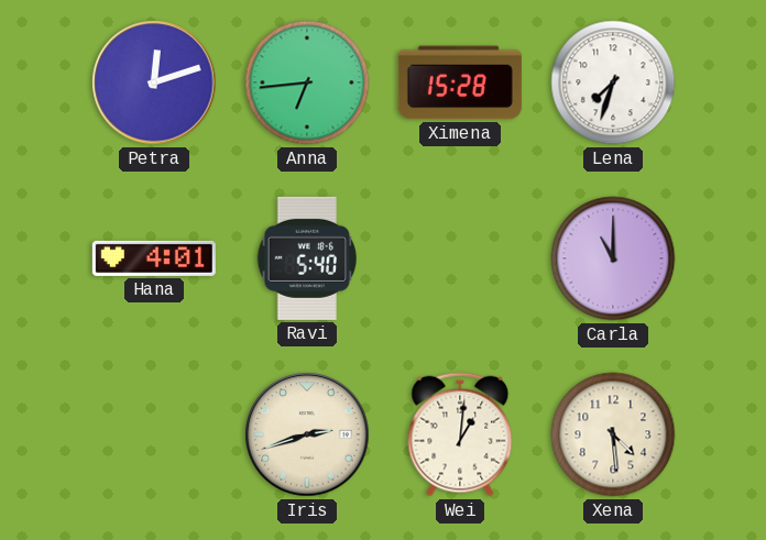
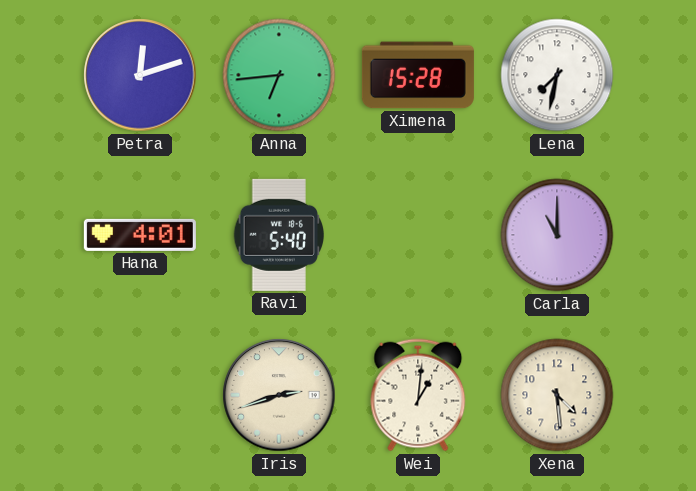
Lena: 7:33 -> 7:32 (557, 75)
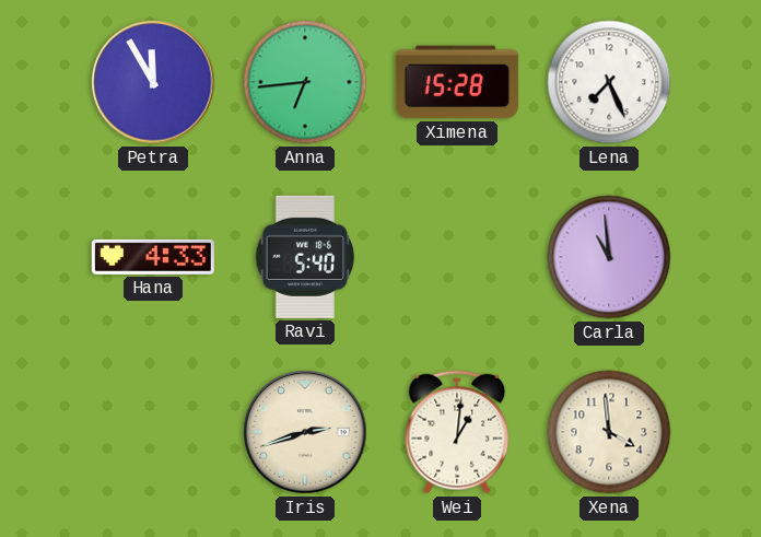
Petra: 12:12 -> 11:55 (153, 82)
Lena: 7:32 -> 7:26 (609, 82)
Hana: 4:01 -> 4:33 (153, 257)
Carla: 11:00 -> 10:59 (609, 257)
Xena: 4:29 -> 3:59 (609, 432)
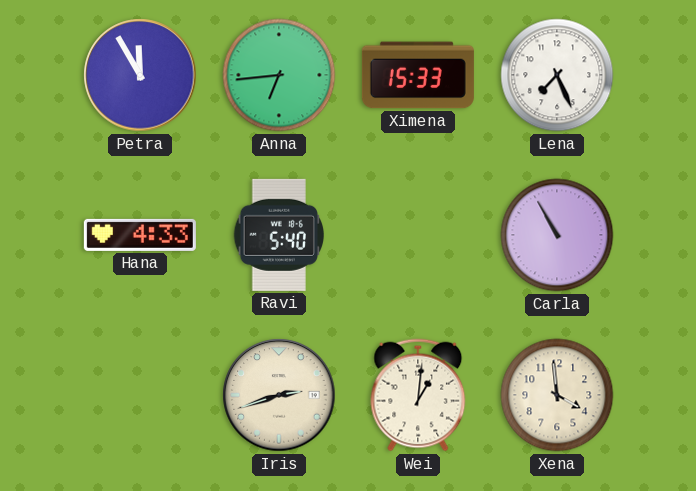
Ximena: 15:28 -> 15:33 (418, 75)
Carla: 10:59 -> 10:55 (557, 235)
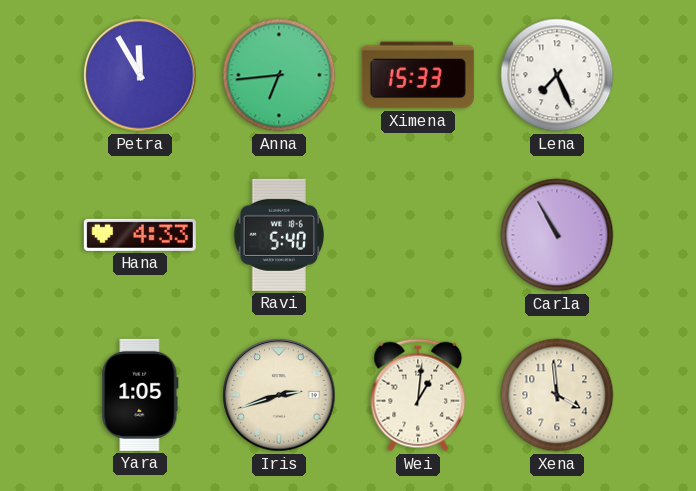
Yara: none -> 1:05 (140, 395)
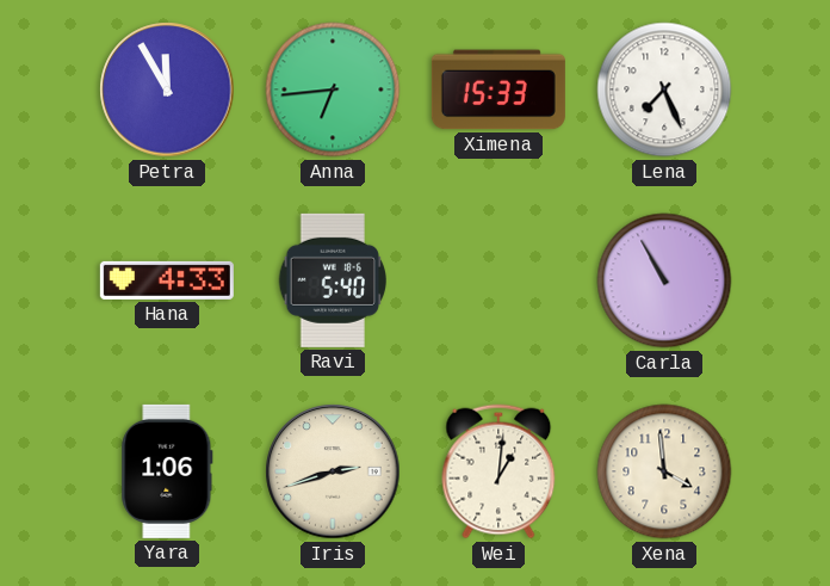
Yara: 1:05 -> 1:06 (167, 471)
